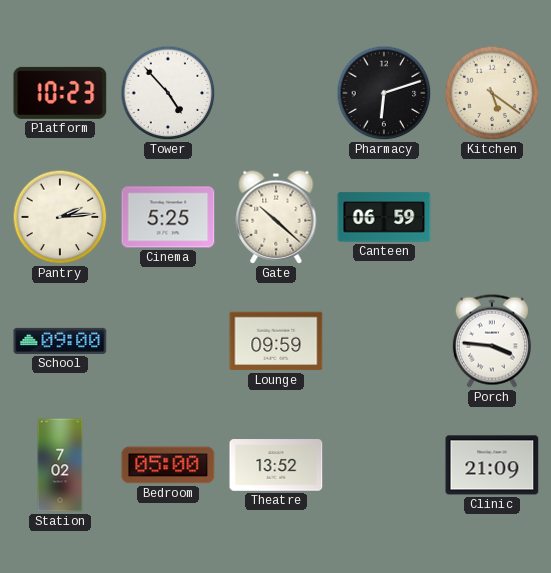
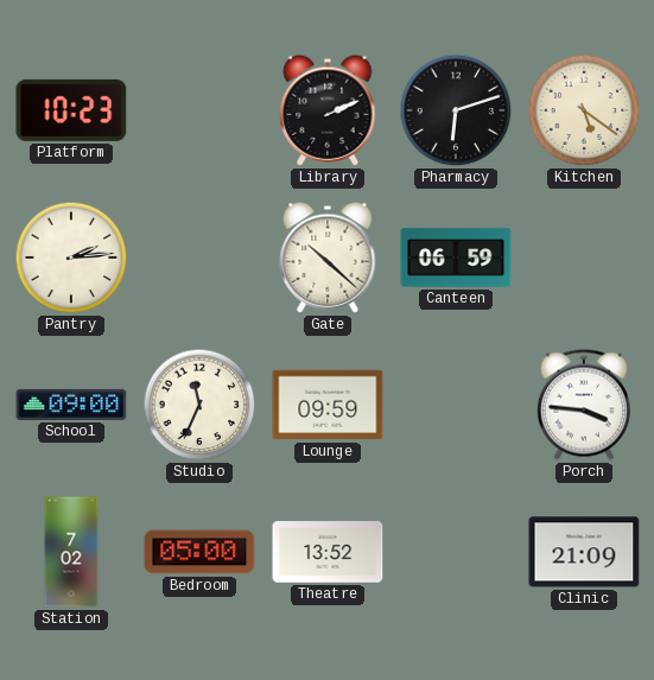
Tower: 4:53 -> none (168, 93)
Library: none -> 2:11 (328, 110)
Cinema: 5:25 -> none (168, 217)
Studio: none -> 11:34 (199, 405)
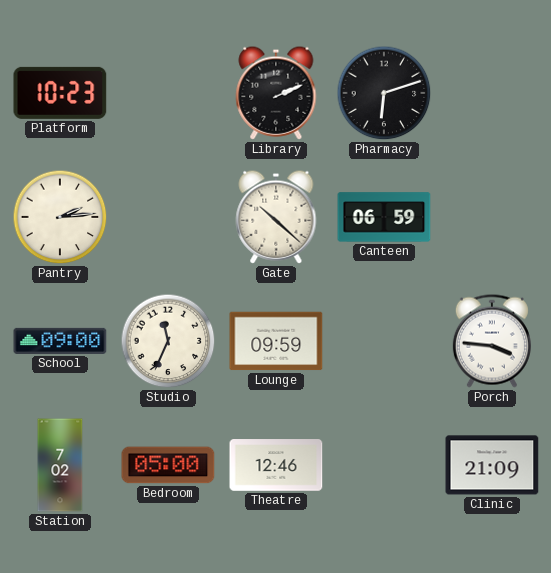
Kitchen: 5:21 -> none (584, 110)
Theatre: 13:52 -> 12:46 (276, 465)
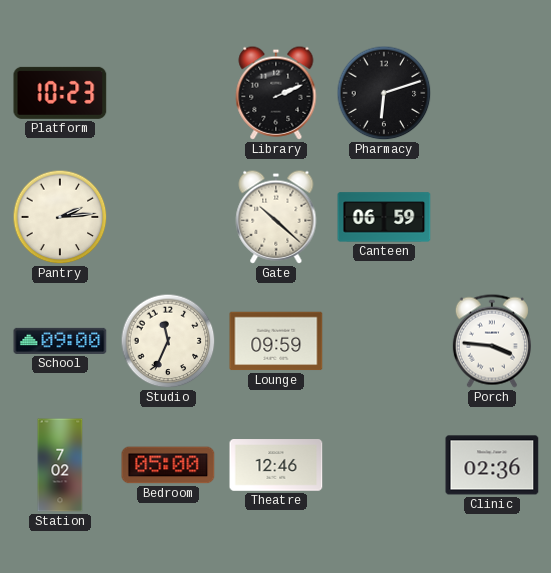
Clinic: 21:09 -> 02:36 (492, 465)
